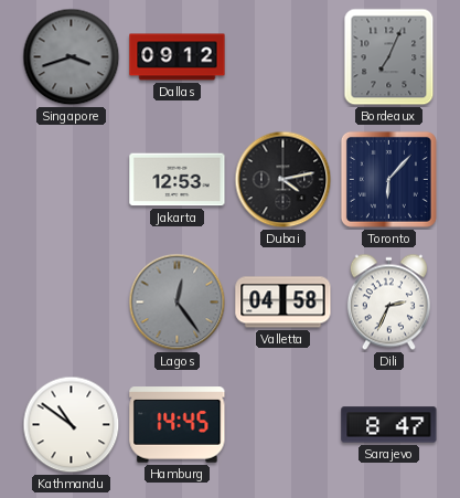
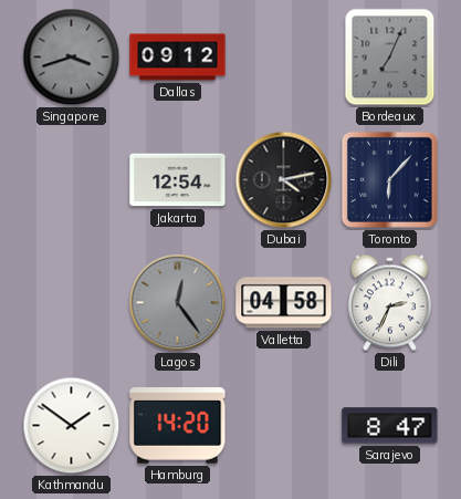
Jakarta: 12:53 -> 12:54 (178, 180)
Kathmandu: 10:51 -> 1:51 (72, 426)
Hamburg: 14:45 -> 14:20 (178, 426)
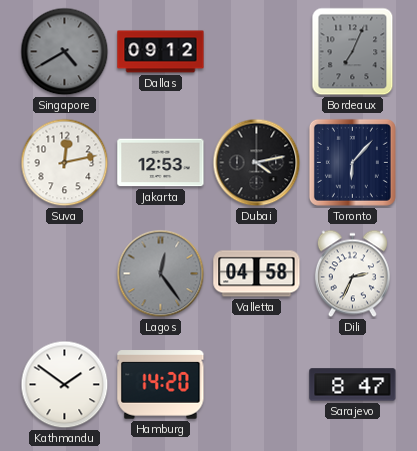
Singapore: 3:42 -> 4:40 (65, 52)
Suva: none -> 12:13 (65, 163)
Jakarta: 12:54 -> 12:53 (161, 163)
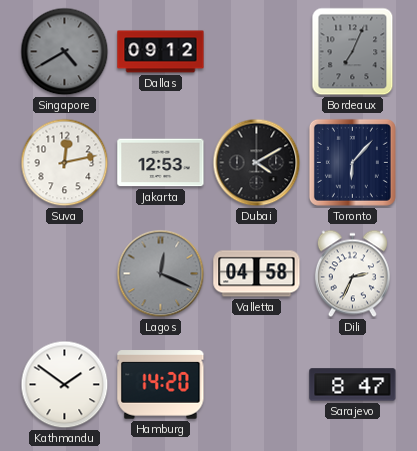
Dubai: 4:13 -> 4:10 (257, 163)
Lagos: 12:24 -> 12:19 (161, 274)
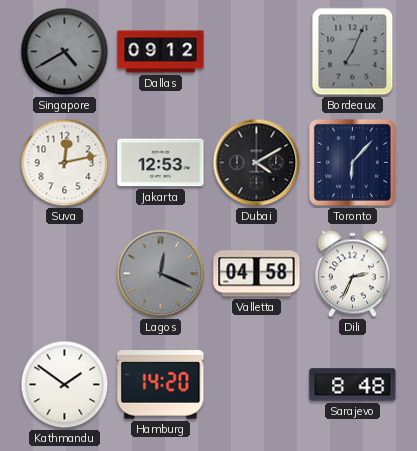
Sarajevo: 8:47 -> 8:48 (353, 385)
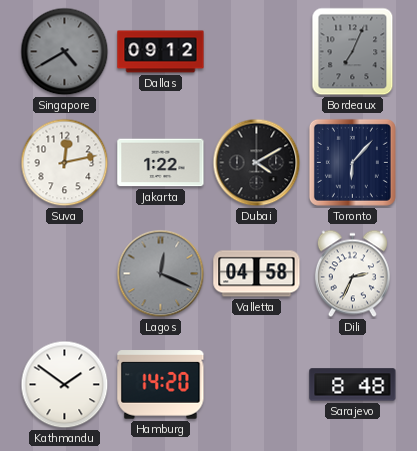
Jakarta: 12:53 -> 1:22 (161, 163)
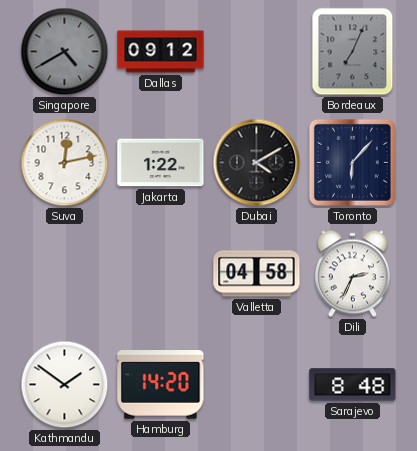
Lagos: 12:19 -> none (161, 274)
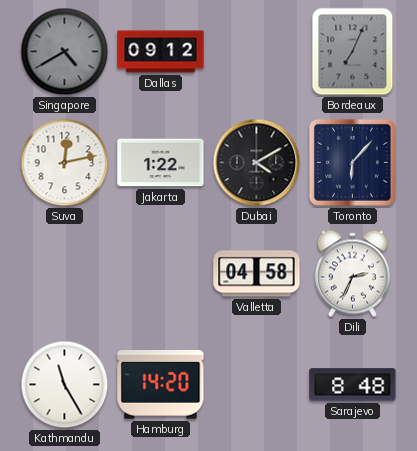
Kathmandu: 1:51 -> 11:25 (65, 385)
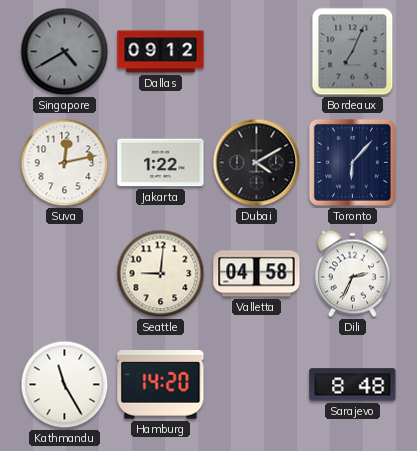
Seattle: none -> 9:01 (161, 274)
